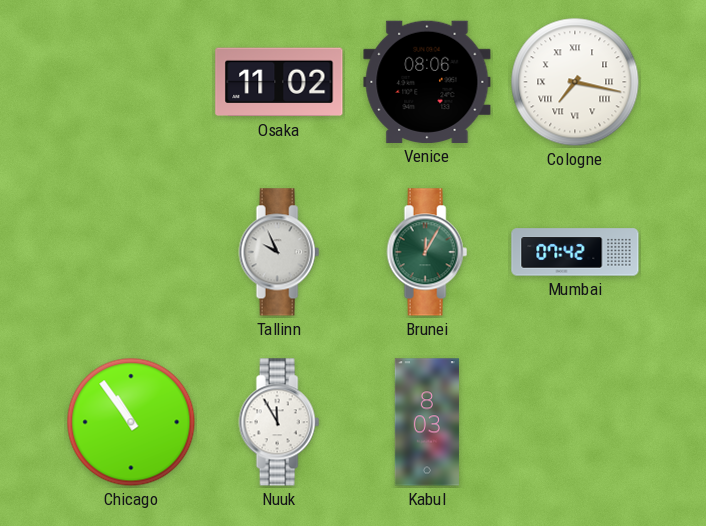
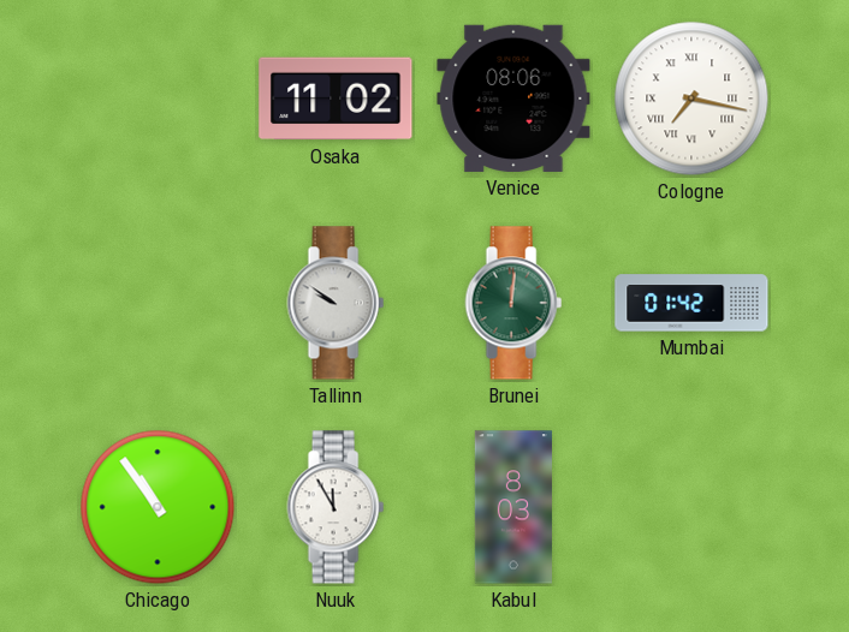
Tallinn: 9:56 -> 9:51 (336, 303)
Brunei: 12:05 -> 12:01 (513, 303)
Mumbai: 07:42 -> 01:42 (691, 303)
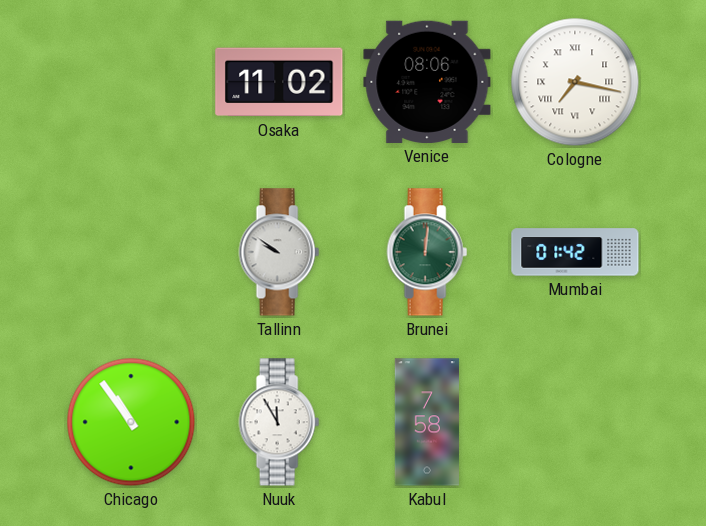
Kabul: 8:03 -> 7:58 (427, 422)
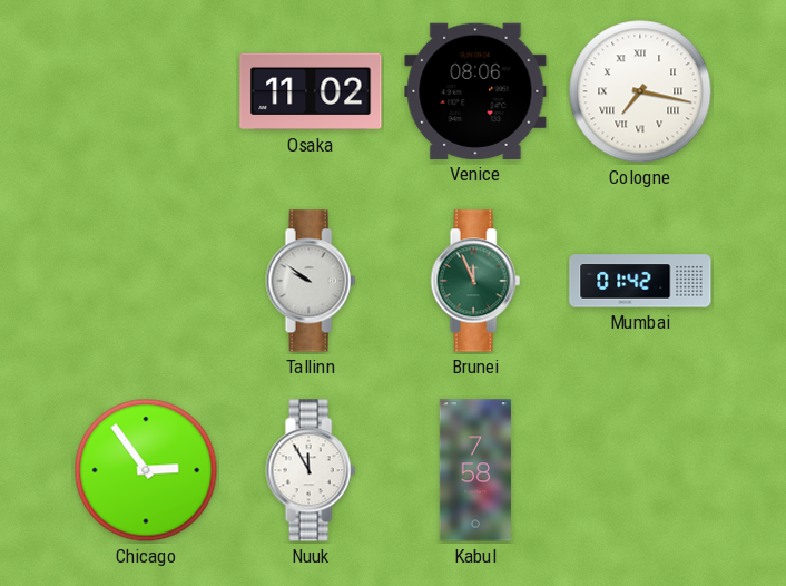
Brunei: 12:01 -> 11:56 (475, 281)
Chicago: 10:54 -> 2:54 (146, 470)
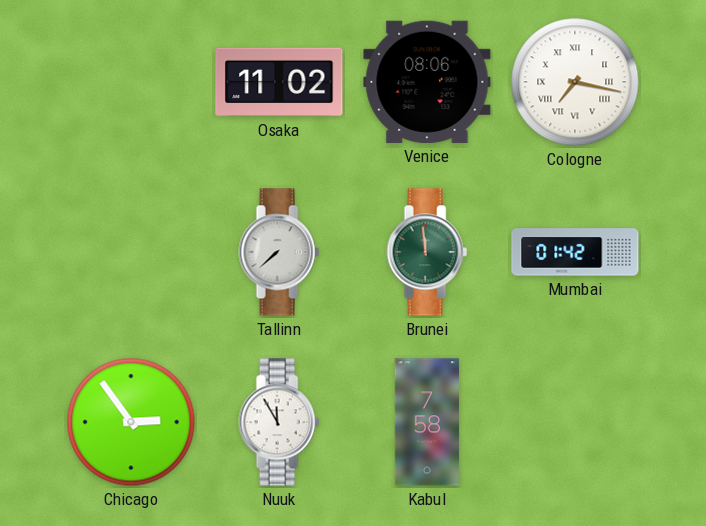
Tallinn: 9:51 -> 7:38 (279, 252)
Brunei: 11:56 -> 11:59 (427, 252)
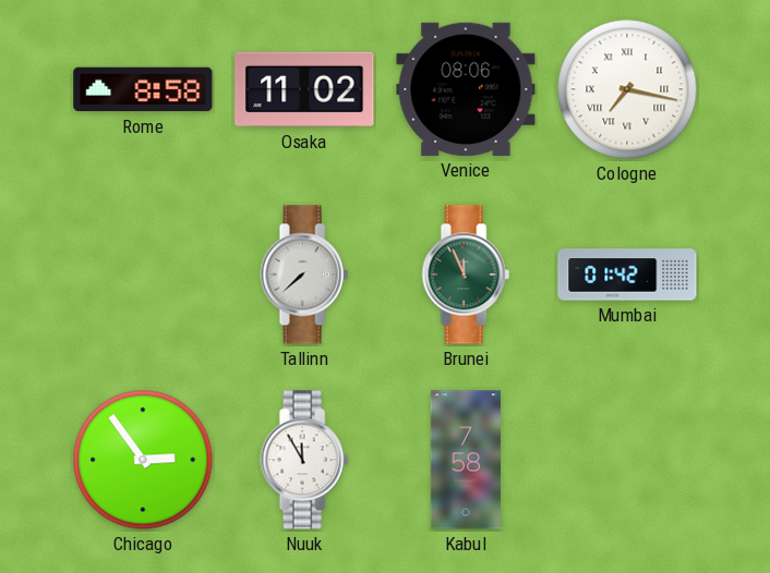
Rome: none -> 8:58 (143, 89)
Brunei: 11:59 -> 11:56 (466, 275)
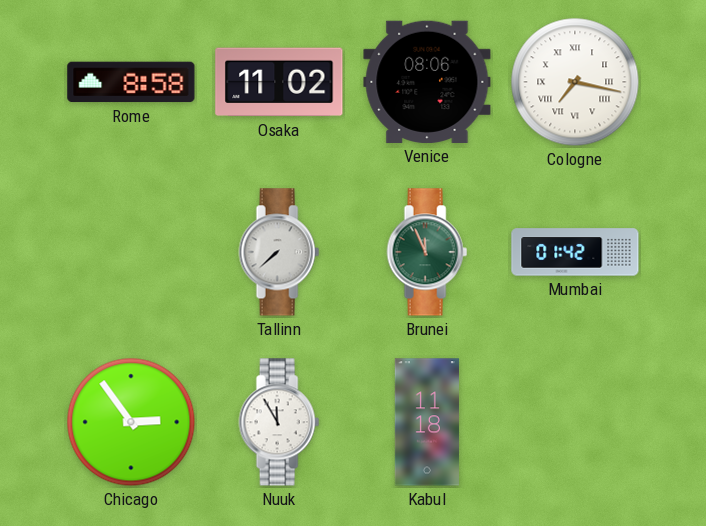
Kabul: 7:58 -> 11:18 (427, 422)
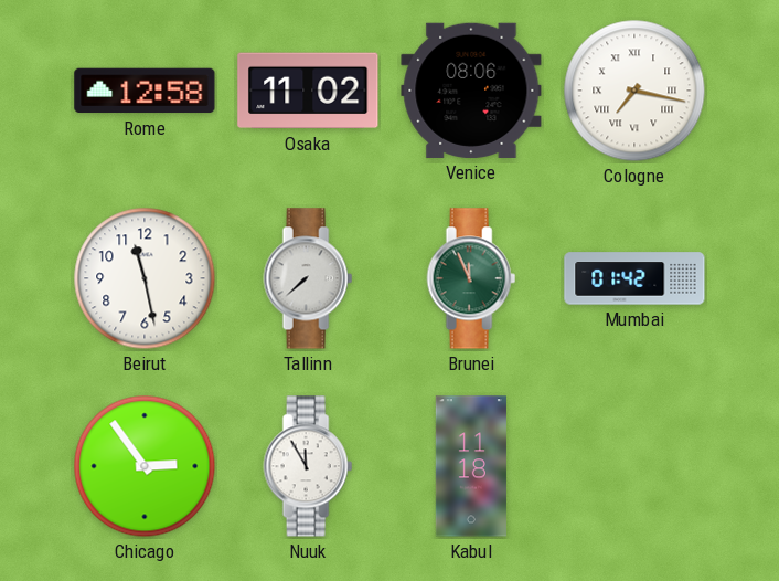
Rome: 8:58 -> 12:58 (145, 91)
Beirut: none -> 11:28 (145, 278)
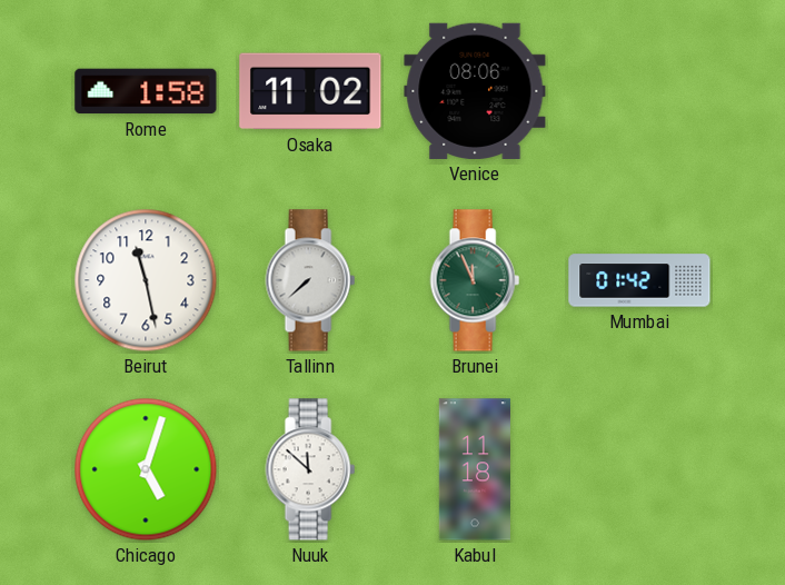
Rome: 12:58 -> 1:58 (146, 91)
Cologne: 7:17 -> none (634, 91)
Chicago: 2:54 -> 5:03 (146, 469)
Nuuk: 11:55 -> 11:52 (310, 469)
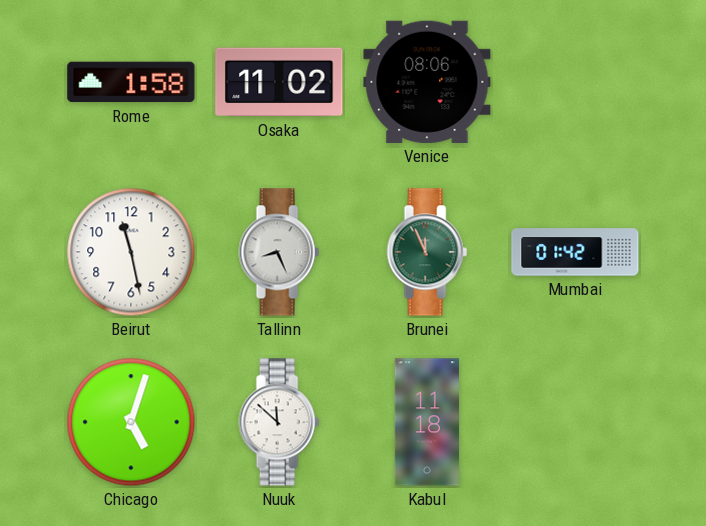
Tallinn: 7:38 -> 8:26 (279, 252)
